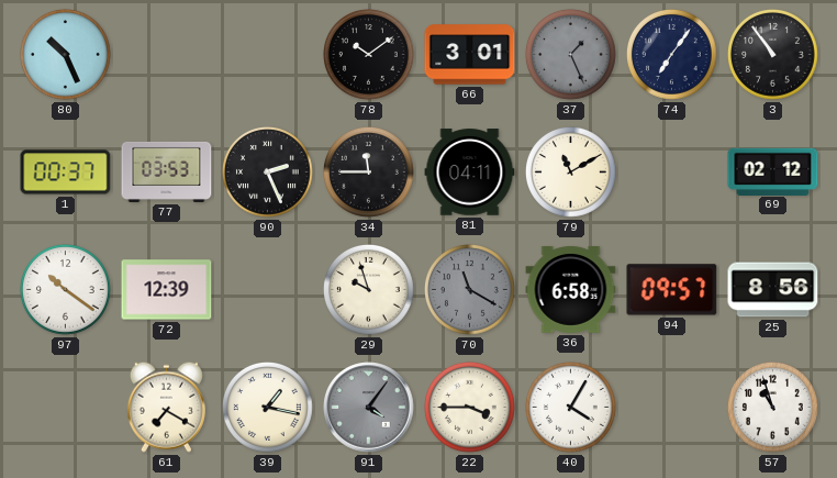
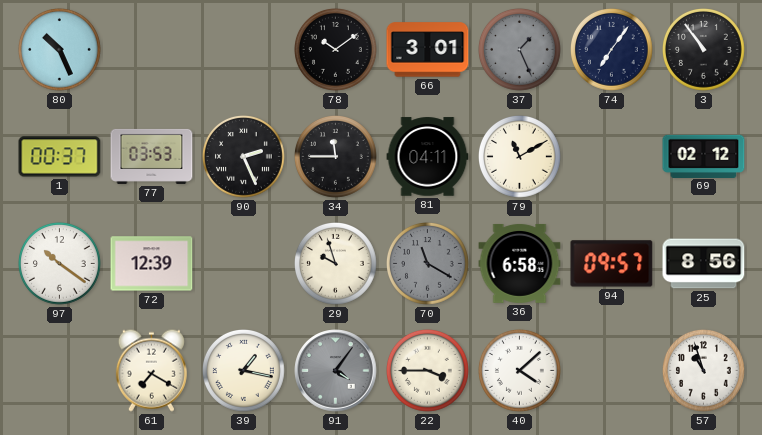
40: 4:05 -> 4:08 (520, 371)
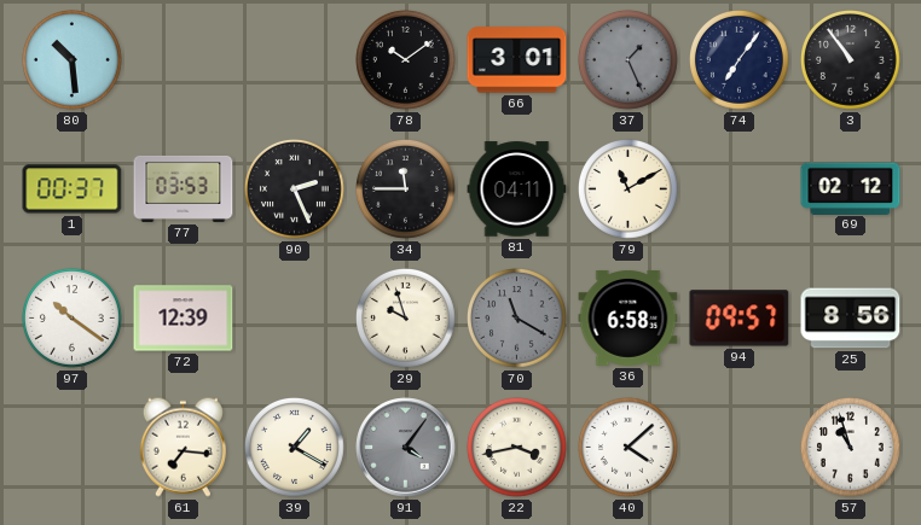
80: 10:26 -> 10:29 (73, 60)
61: 7:20 -> 7:16 (183, 447)
39: 1:17 -> 1:20 (295, 448)
22: 3:45 -> 3:43 (517, 448)
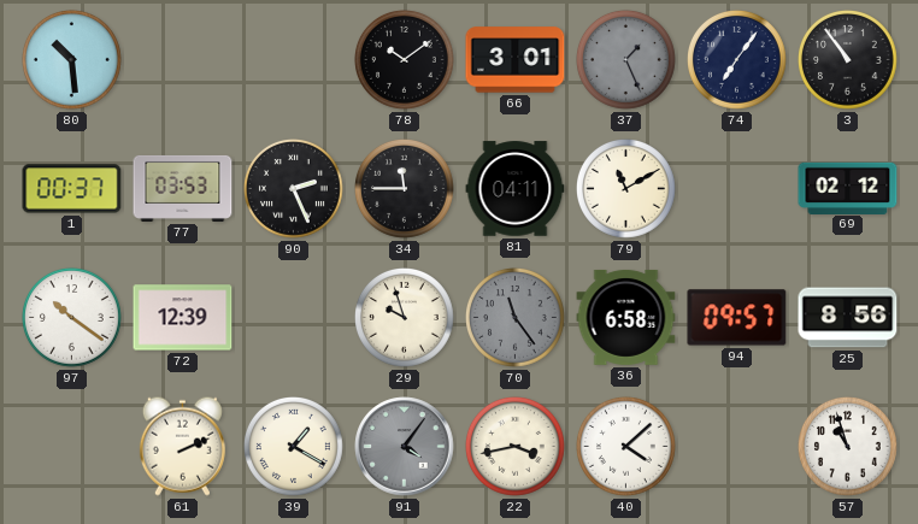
70: 11:20 -> 11:24 (516, 318)
61: 7:16 -> 2:11 (182, 446)
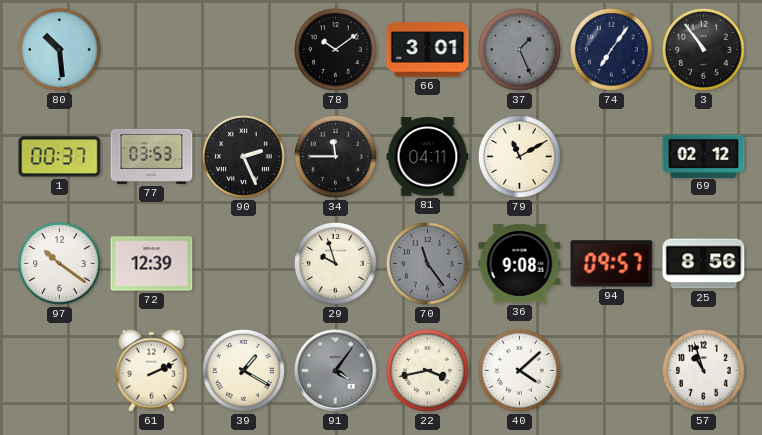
36: 6:58 -> 9:08 (520, 263)
